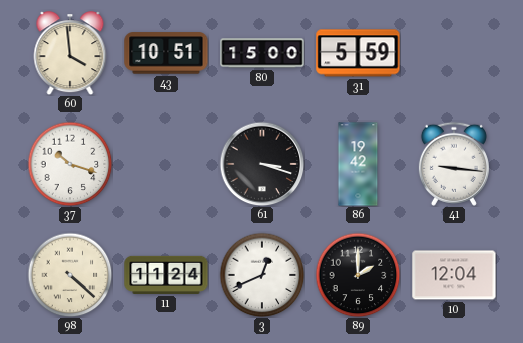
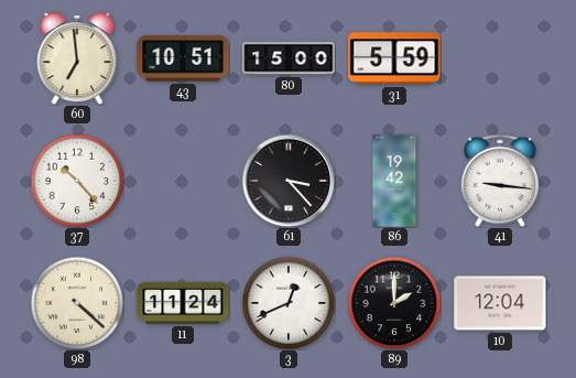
60: 3:59 -> 6:59 (77, 58)
37: 10:18 -> 10:23 (77, 181)
61: 3:18 -> 3:23 (289, 181)
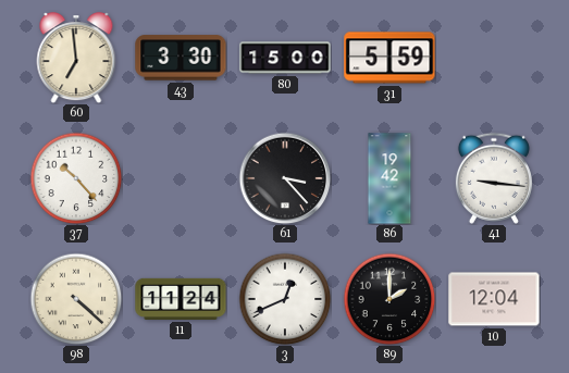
43: 10:51 -> 3:30 (181, 58)
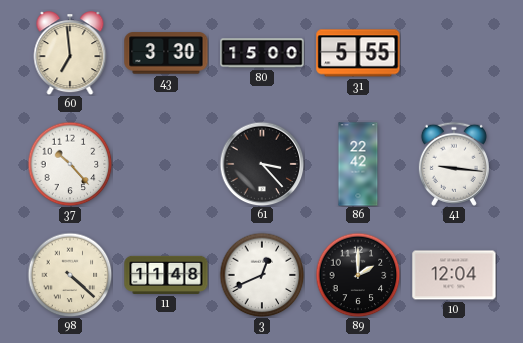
31: 5:59 -> 5:55 (358, 53)
86: 19:42 -> 22:42 (358, 164)
11: 11:24 -> 11:48 (166, 275)
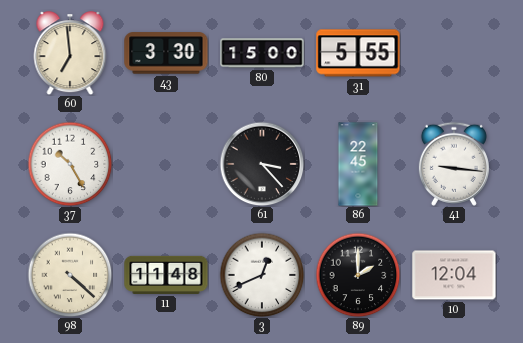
37: 10:23 -> 10:25 (70, 164)
86: 22:42 -> 22:45 (358, 164)
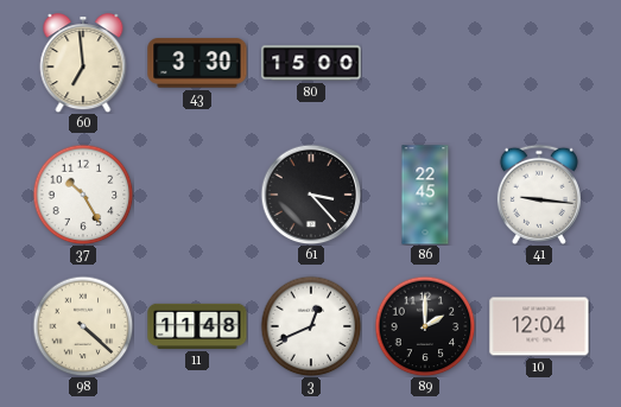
31: 5:55 -> none (358, 53)
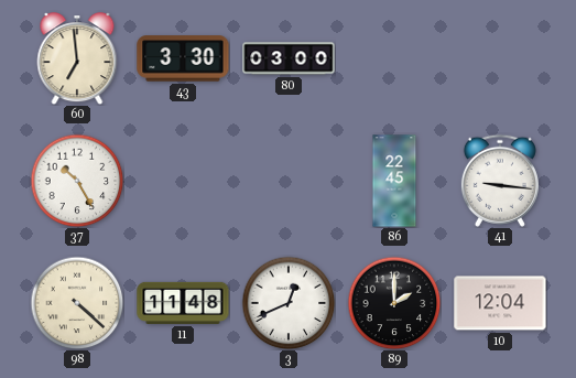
80: 15:00 -> 03:00 (289, 58)
61: 3:23 -> none (311, 195)
